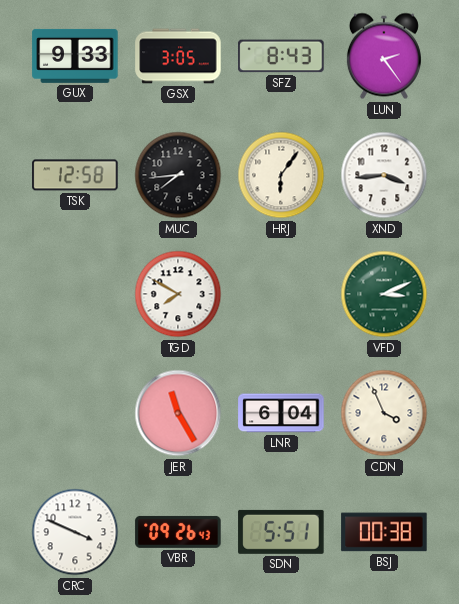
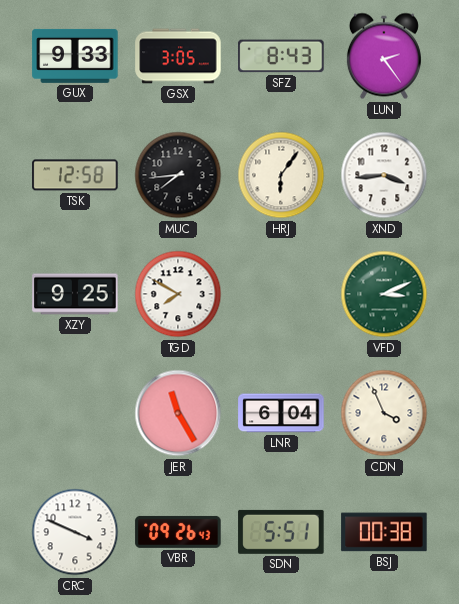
XZY: none -> 9:25 (75, 294)
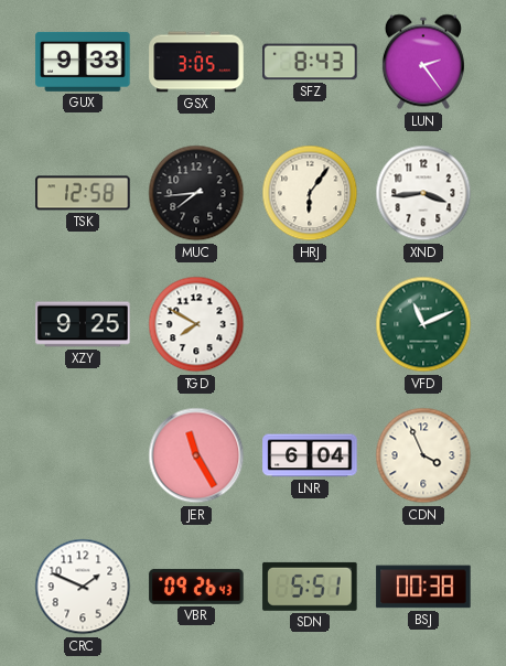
VFD: 3:11 -> 11:11 (423, 324)
CRC: 3:49 -> 1:49 (83, 587)
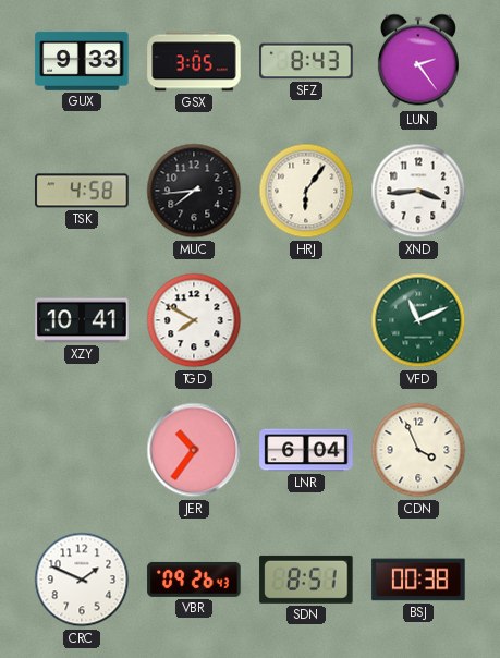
TSK: 12:58 -> 4:58 (82, 191)
XZY: 9:25 -> 10:41 (82, 320)
JER: 11:25 -> 10:36 (194, 450)
SDN: 5:51 -> 8:51 (306, 580)
